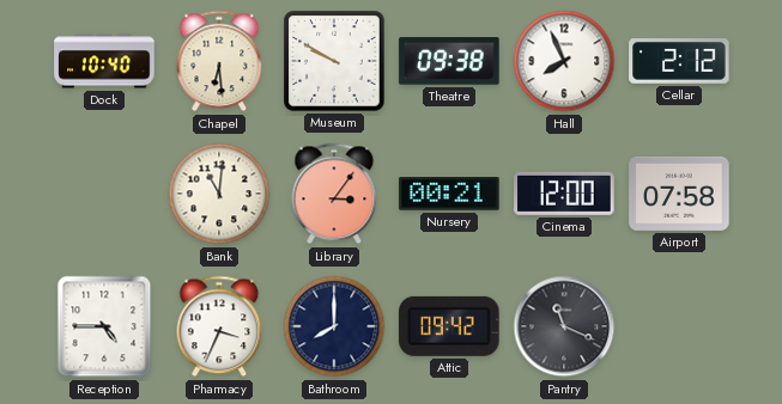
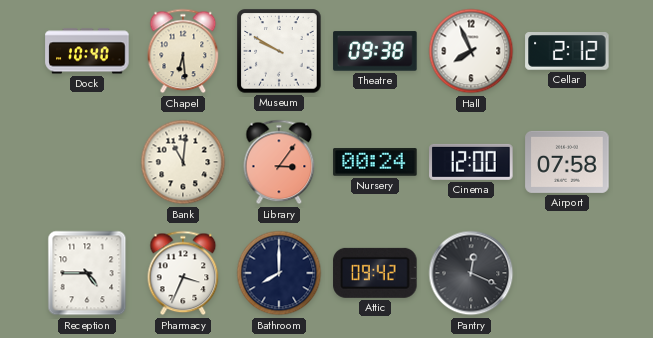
Nursery: 00:21 -> 00:24 (375, 162)
Pantry: 11:19 -> 12:19 (471, 273)
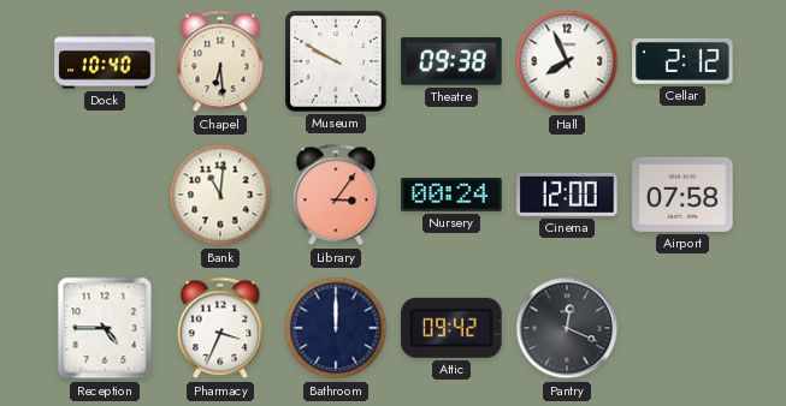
Bathroom: 8:00 -> 12:00 (336, 328)
